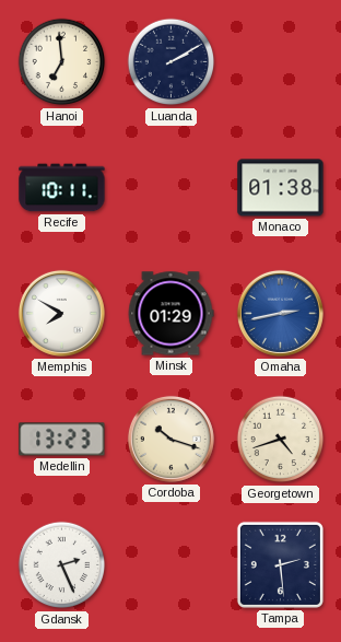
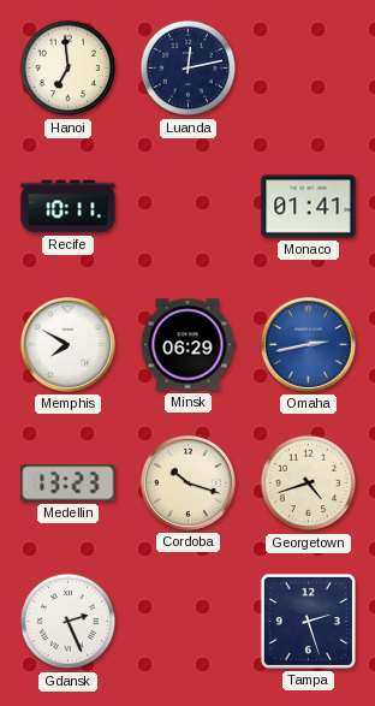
Luanda: 2:10 -> 12:13 (189, 69)
Monaco: 01:38 -> 01:41 (309, 207)
Minsk: 01:29 -> 06:29 (187, 345)
Tampa: 2:29 -> 2:27 (308, 621)
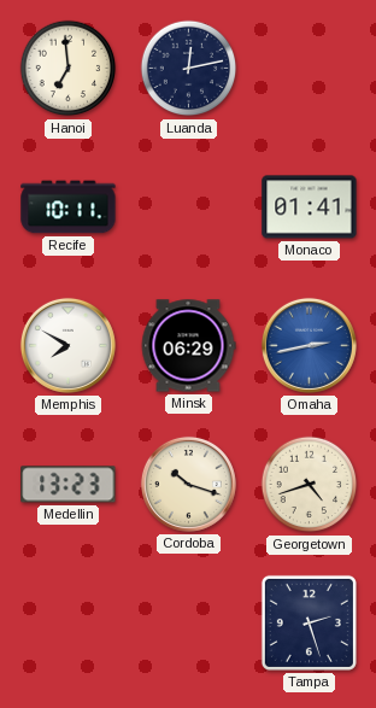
Gdansk: 2:26 -> none (69, 622)
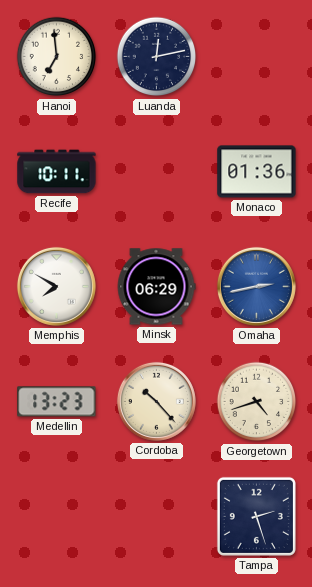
Monaco: 01:41 -> 01:36 (257, 172)
Cordoba: 10:18 -> 10:23 (156, 401)
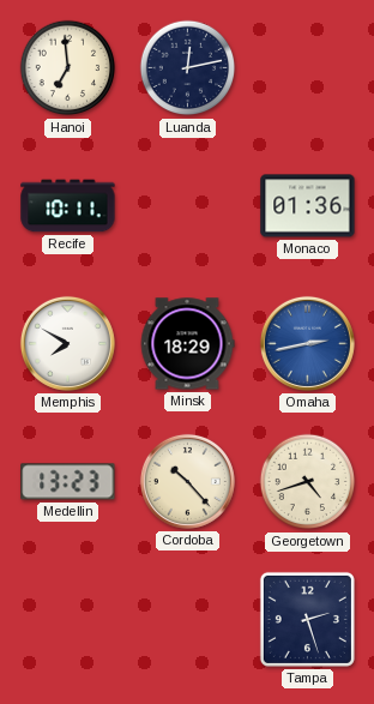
Minsk: 06:29 -> 18:29 (187, 344)
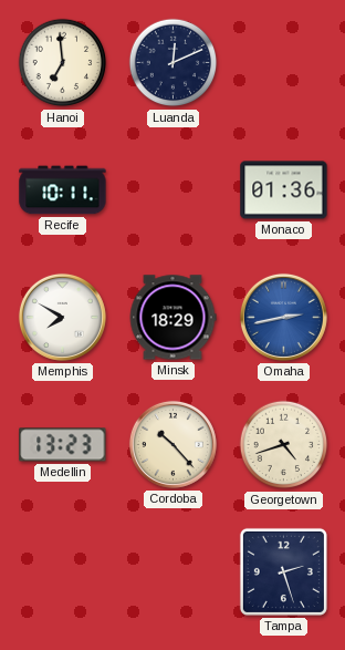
Luanda: 12:13 -> 12:11 (174, 63)
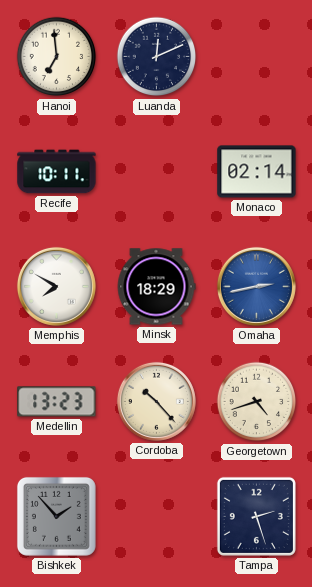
Monaco: 01:36 -> 02:14 (257, 172)
Bishkek: none -> 1:53 (56, 516)
